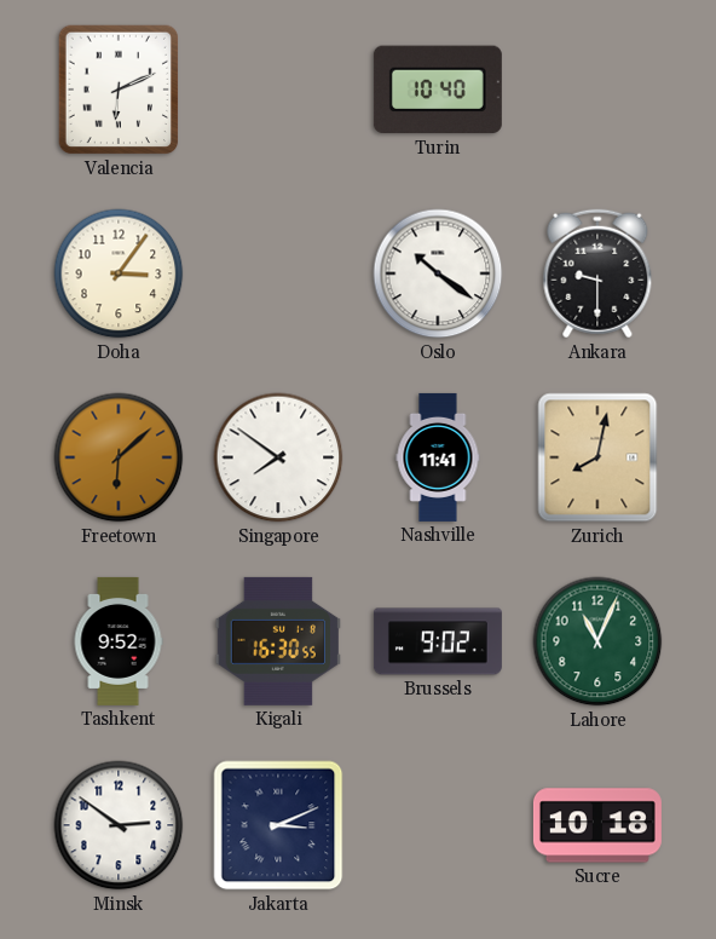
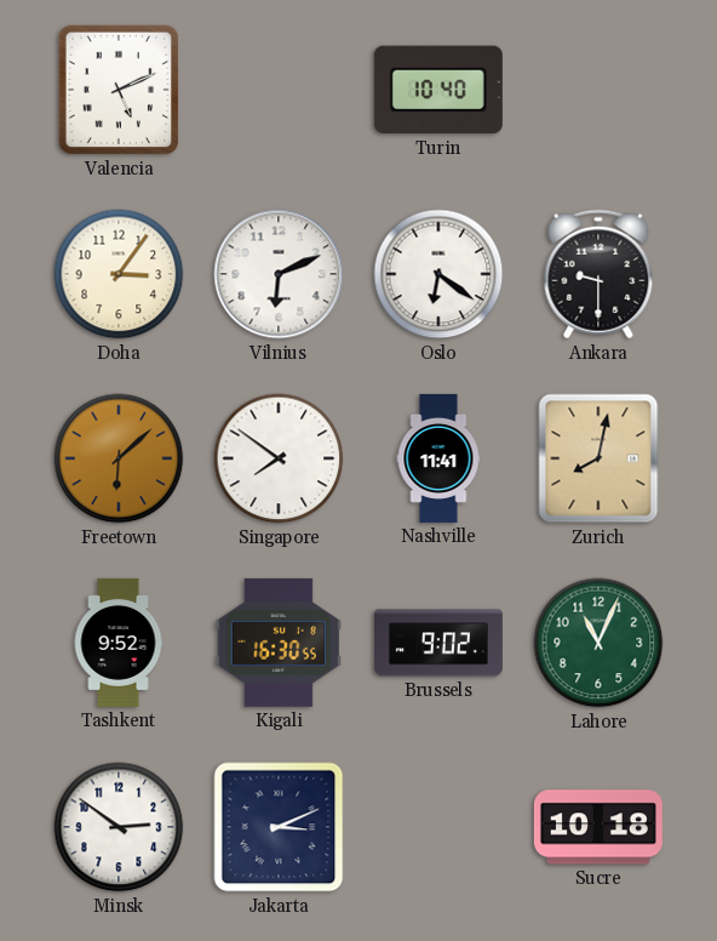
Valencia: 6:11 -> 5:11 (119, 90)
Vilnius: none -> 6:11 (279, 274)
Oslo: 10:21 -> 6:21 (438, 274)
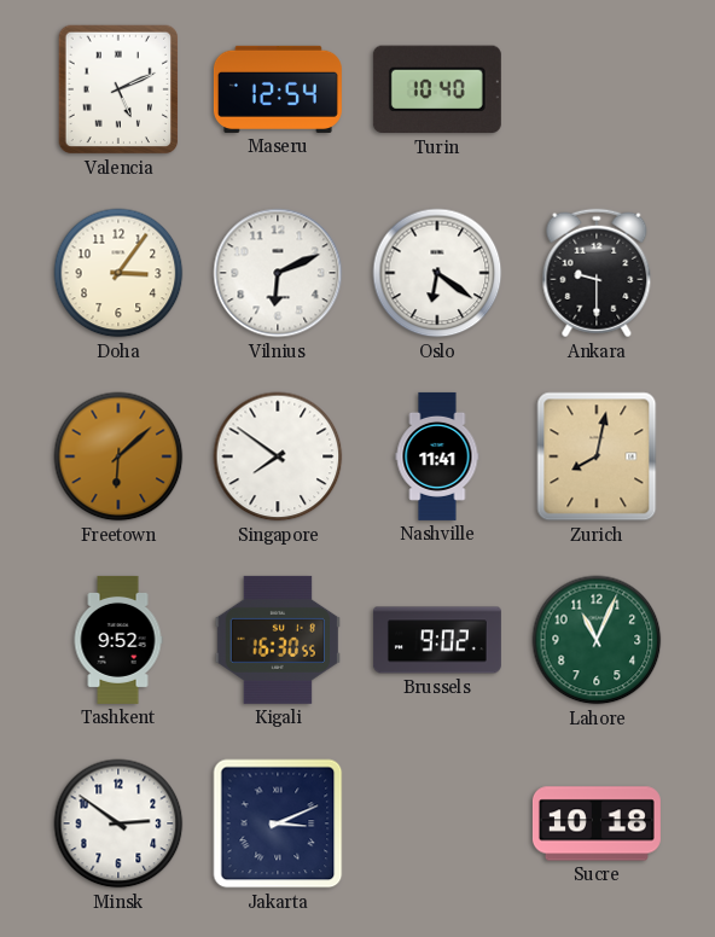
Maseru: none -> 12:54 (278, 89)
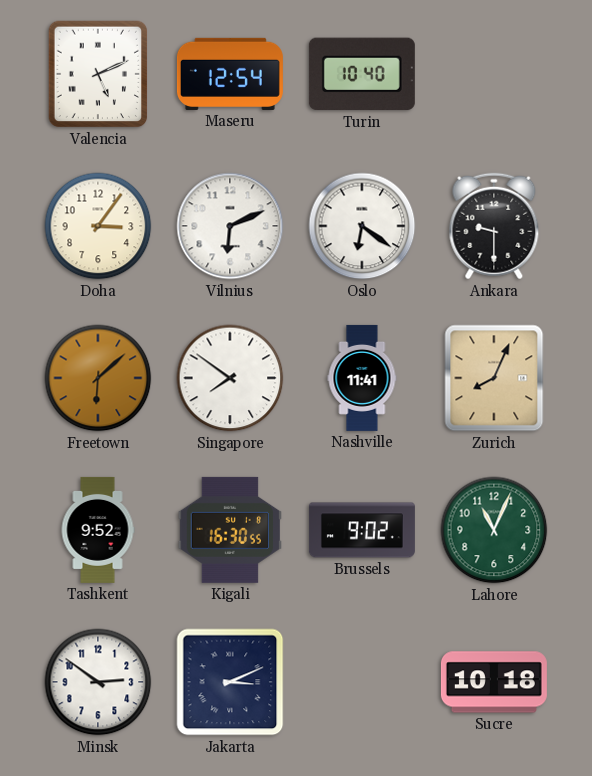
Zurich: 8:02 -> 8:04 (494, 378)
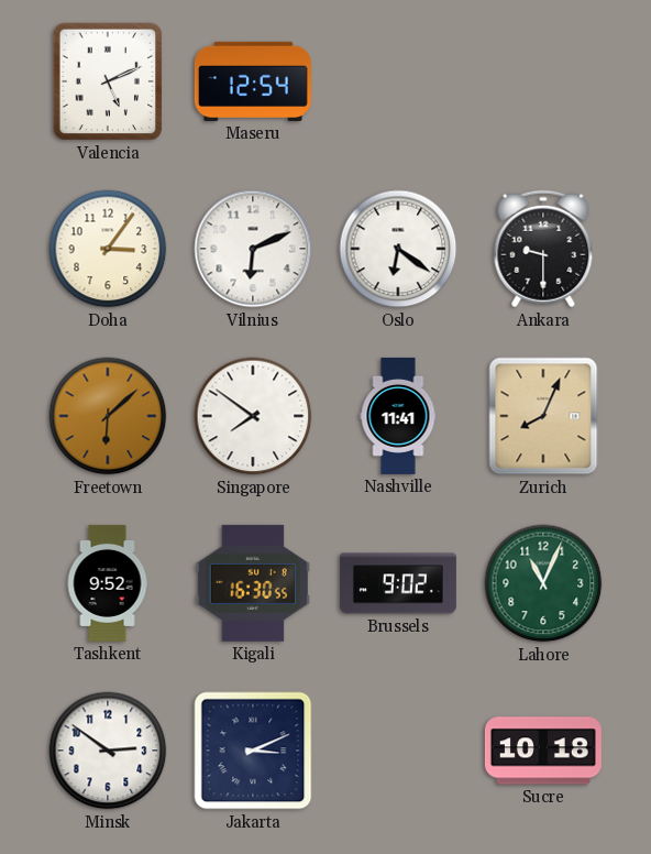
Turin: 10:40 -> none (362, 74)
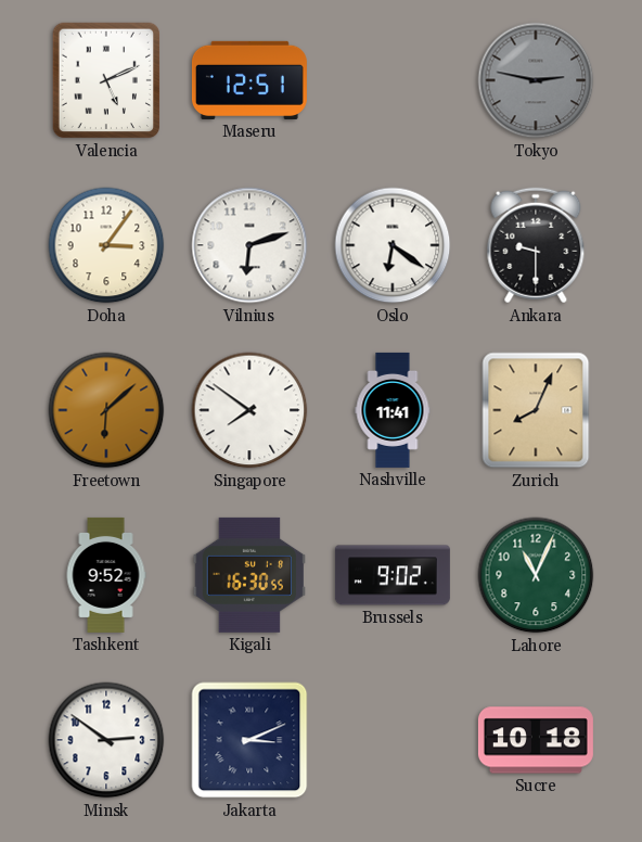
Maseru: 12:54 -> 12:51 (249, 80)
Tokyo: none -> 2:47 (536, 80)
Vilnius: 6:11 -> 6:12 (249, 245)
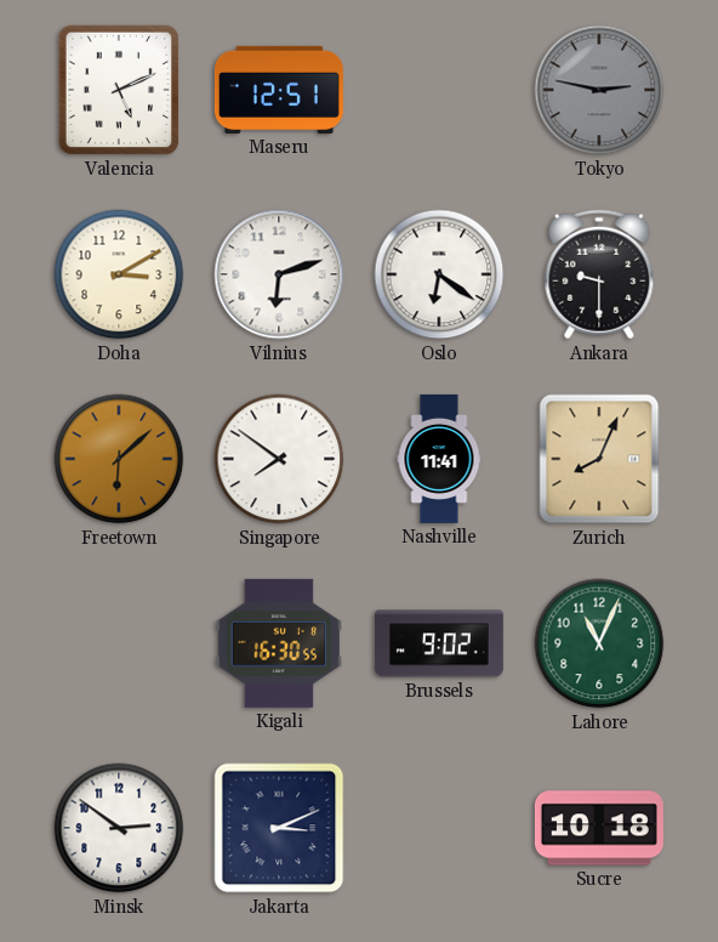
Doha: 3:06 -> 3:10 (119, 274)
Tashkent: 9:52 -> none (106, 575)
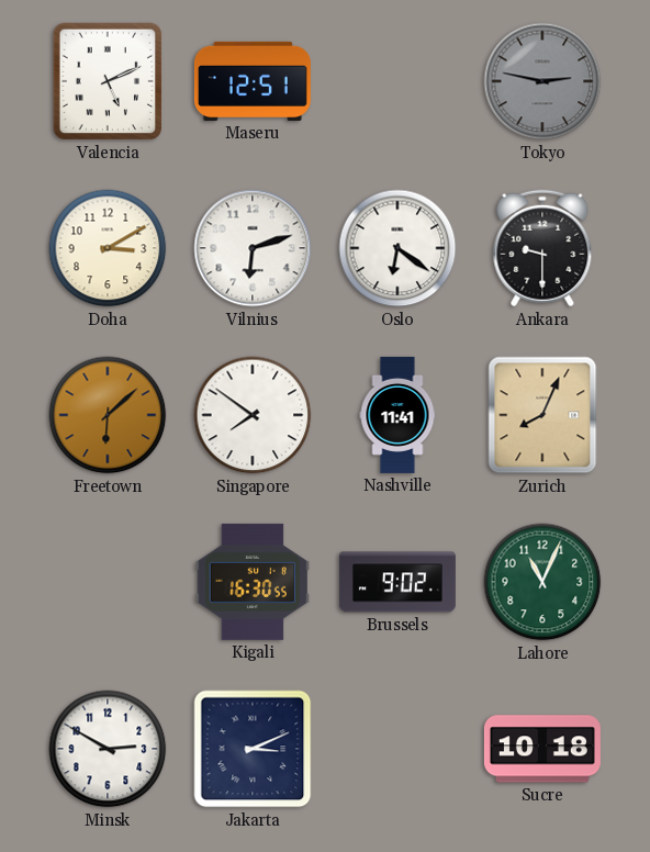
Minsk: 2:51 -> 2:50 (108, 749)
